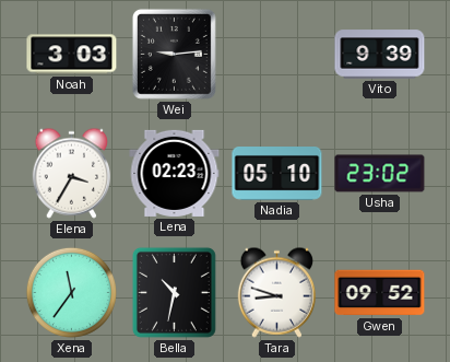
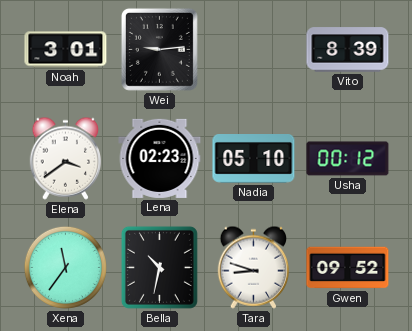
Noah: 3:03 -> 3:01 (66, 50)
Vito: 9:39 -> 8:39 (348, 50)
Elena: 3:35 -> 3:39 (66, 158)
Usha: 23:02 -> 00:12 (348, 159)
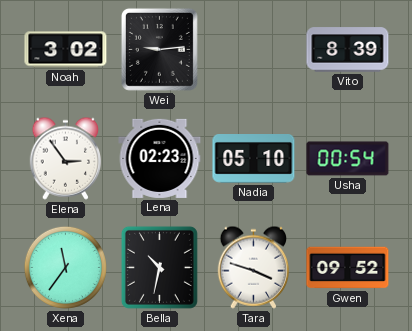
Noah: 3:01 -> 3:02 (66, 50)
Elena: 3:39 -> 2:54 (66, 158)
Usha: 00:12 -> 00:54 (348, 159)
Tara: 8:48 -> 3:48 (254, 267)
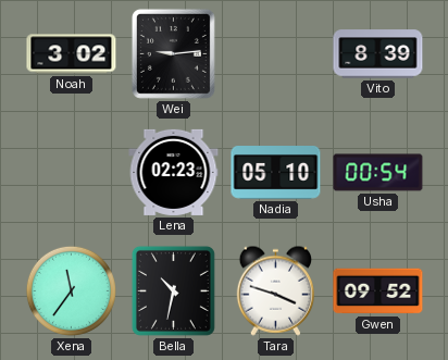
Elena: 2:54 -> none (66, 158)
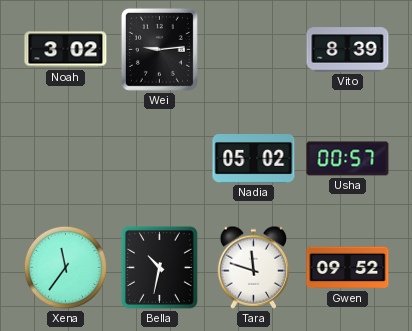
Lena: 02:23 -> none (174, 172)
Nadia: 05:10 -> 05:02 (254, 159)
Usha: 00:54 -> 00:57 (348, 159)
Tara: 3:48 -> 11:48 (254, 267)
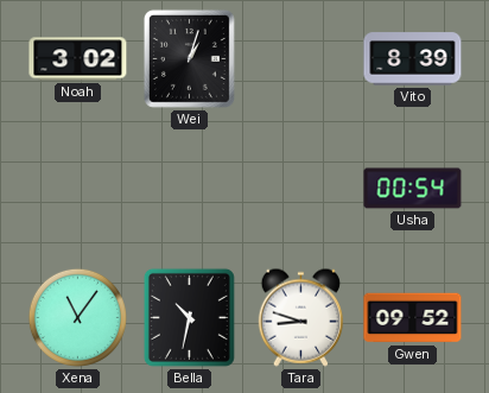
Wei: 9:14 -> 1:03 (189, 58)
Nadia: 05:02 -> none (254, 159)
Usha: 00:57 -> 00:54 (413, 189)
Xena: 11:36 -> 11:06 (77, 317)
Tara: 11:48 -> 8:48 (301, 317)
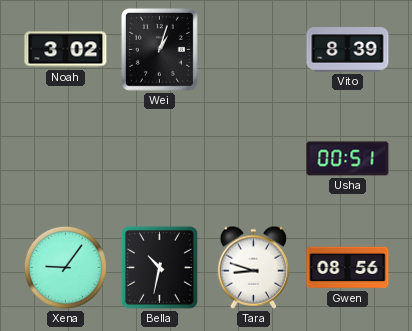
Usha: 00:54 -> 00:51 (348, 159)
Xena: 11:06 -> 9:06 (65, 267)
Gwen: 09:52 -> 08:56 (348, 268)
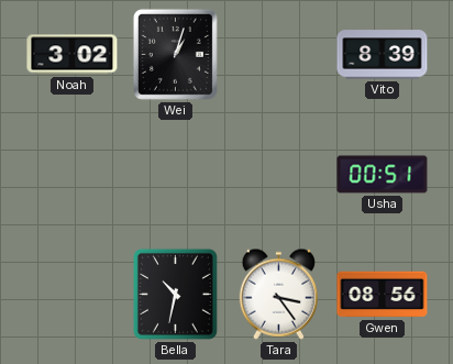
Xena: 9:06 -> none (65, 267)
Tara: 8:48 -> 3:24 (279, 294)
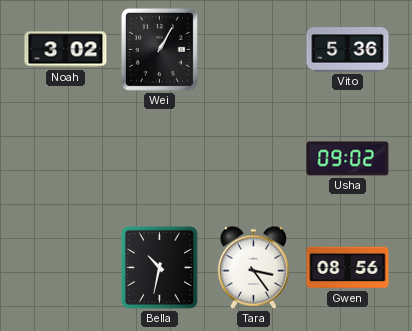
Wei: 1:03 -> 1:05 (159, 49)
Vito: 8:39 -> 5:36 (348, 50)
Usha: 00:51 -> 09:02 (348, 159)
